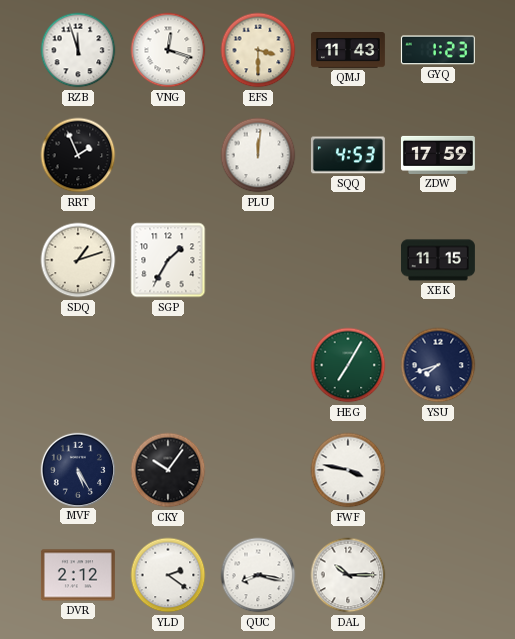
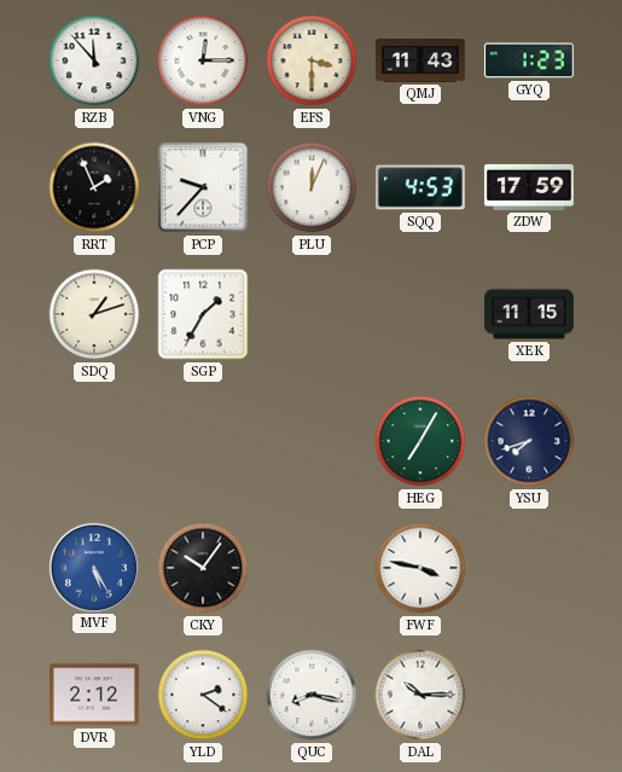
RZB: 11:57 -> 11:53 (94, 60)
VNG: 12:18 -> 12:15 (203, 60)
PCP: none -> 9:37 (203, 187)
PLU: 12:01 -> 12:04 (312, 187)
MVF dial: navy -> blue (93, 567)
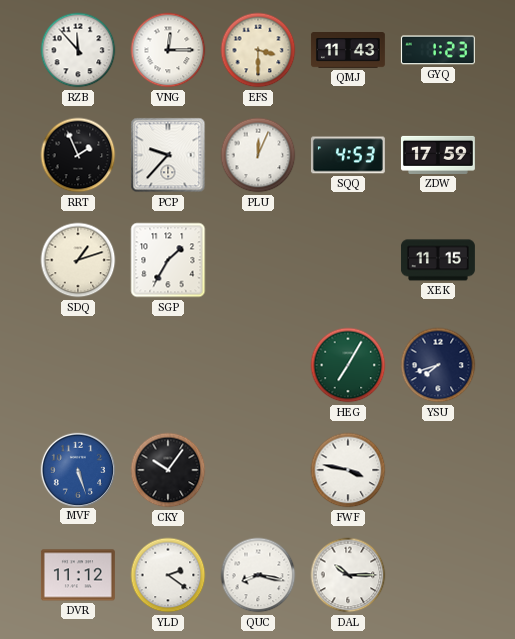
MVF: 5:25 -> 5:27 (77, 469)
DVR: 2:12 -> 11:12 (78, 575)
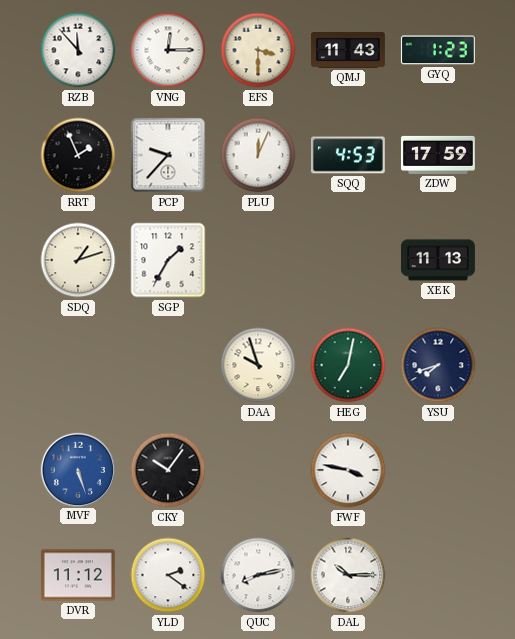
XEK: 11:15 -> 11:13 (438, 260)
DAA: none -> 9:57 (258, 365)
HEG: 7:05 -> 7:02 (348, 365)
QUC: 8:17 -> 8:13 (258, 575)
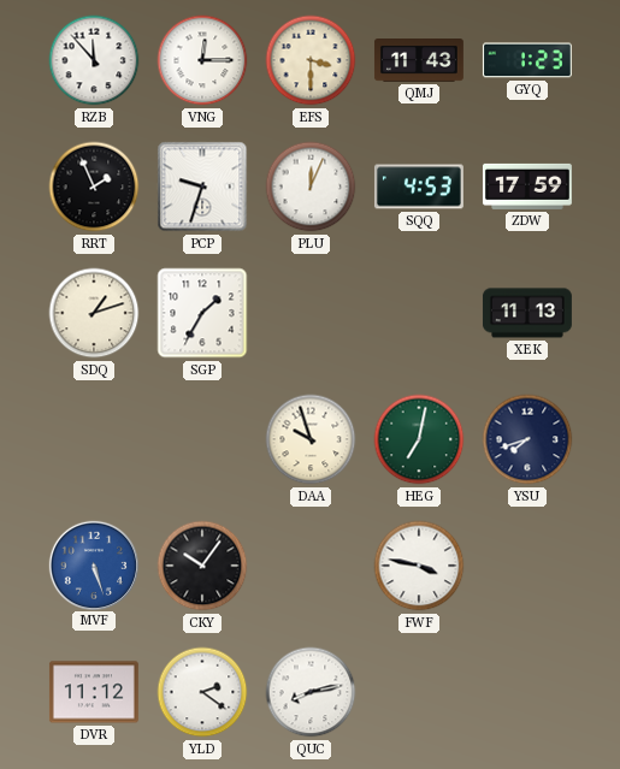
PCP: 9:37 -> 9:33 (202, 187)
DAL: 10:15 -> none (348, 575)
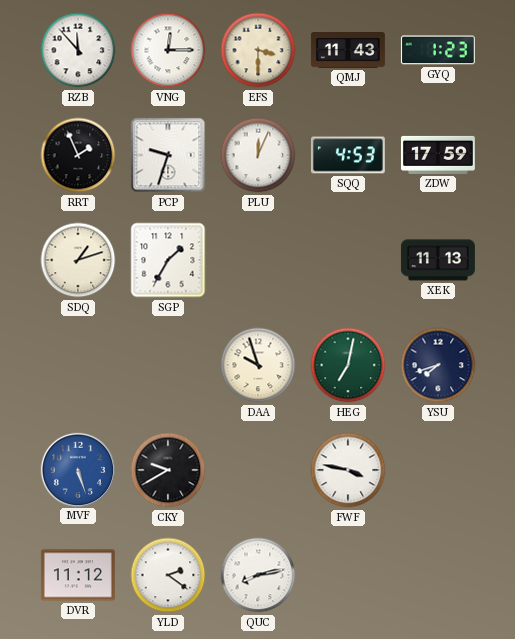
CKY: 10:06 -> 9:40 (168, 470)
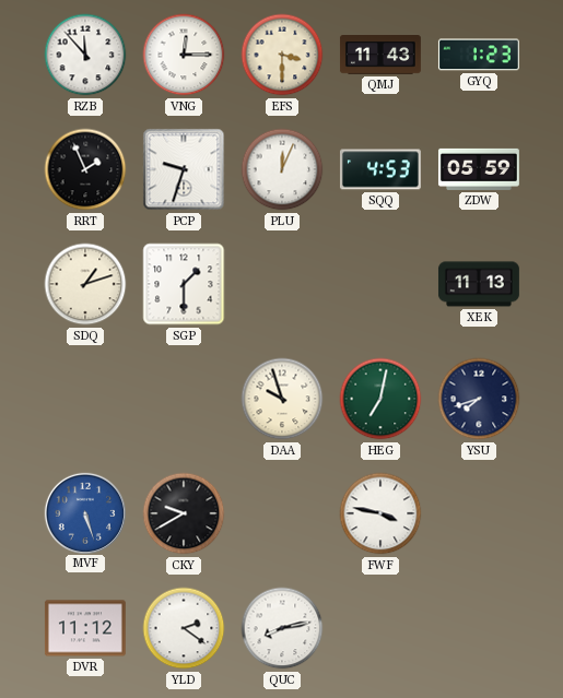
ZDW: 17:59 -> 05:59 (479, 169)
SGP: 1:35 -> 1:30 (184, 284)
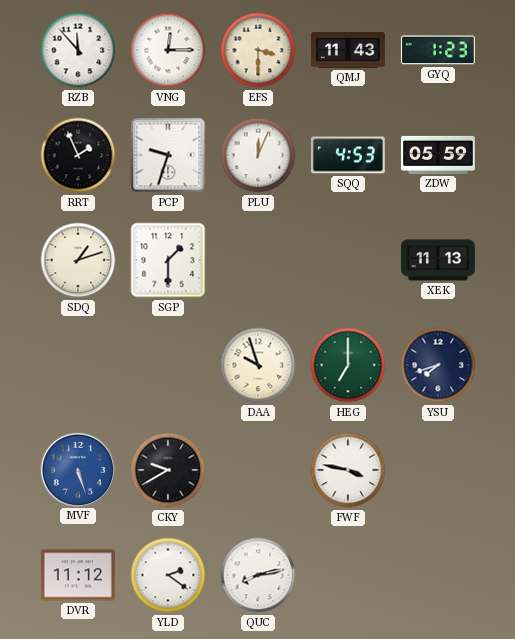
HEG: 7:02 -> 7:00 (348, 365)
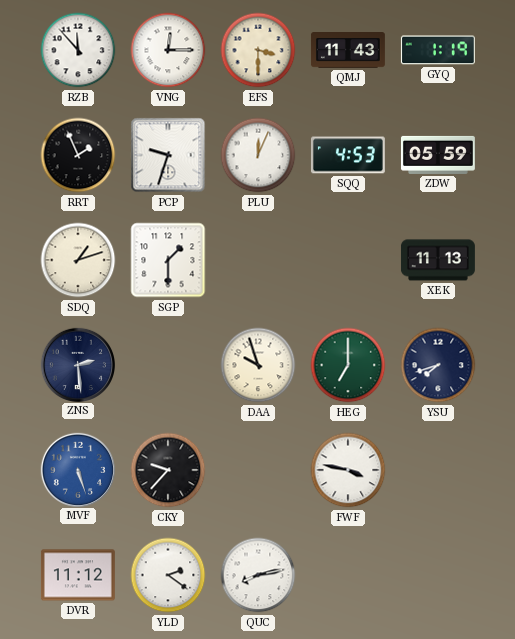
GYQ: 1:23 -> 1:19 (438, 50)
ZNS: none -> 2:29 (77, 364)
CKY: 9:40 -> 9:37 (168, 470)
